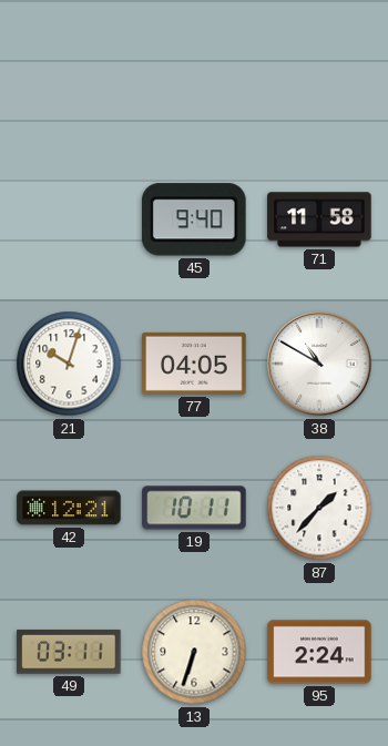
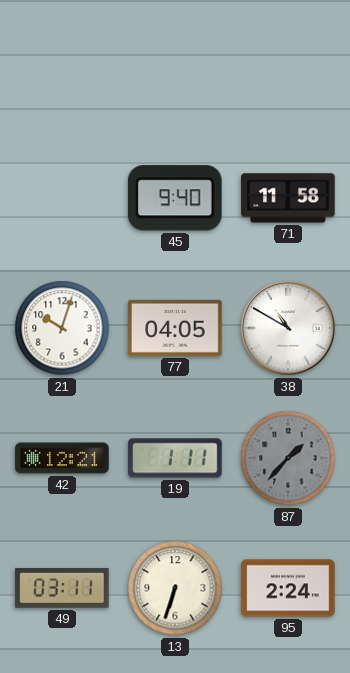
19: 10:11 -> 1:11 (175, 458)
87 dial: white -> grey (288, 458)
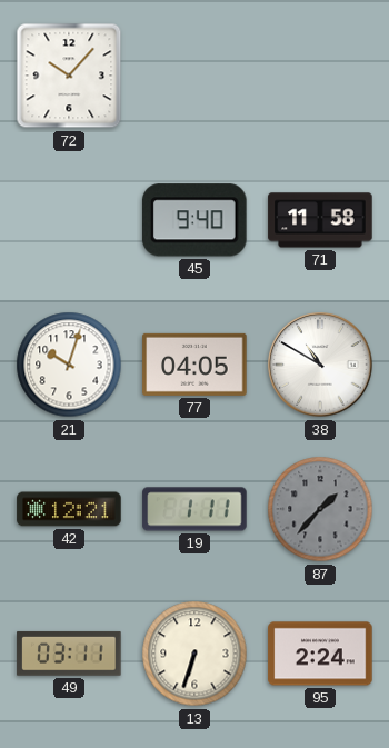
72: none -> 10:07 (69, 76)
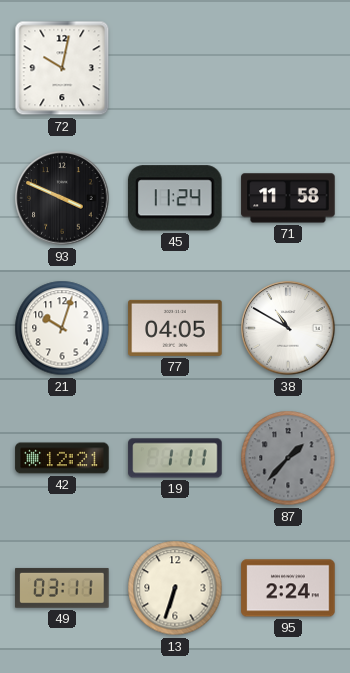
72: 10:07 -> 10:02 (62, 68)
93: none -> 3:49 (62, 198)
45: 9:40 -> 11:24 (175, 198)
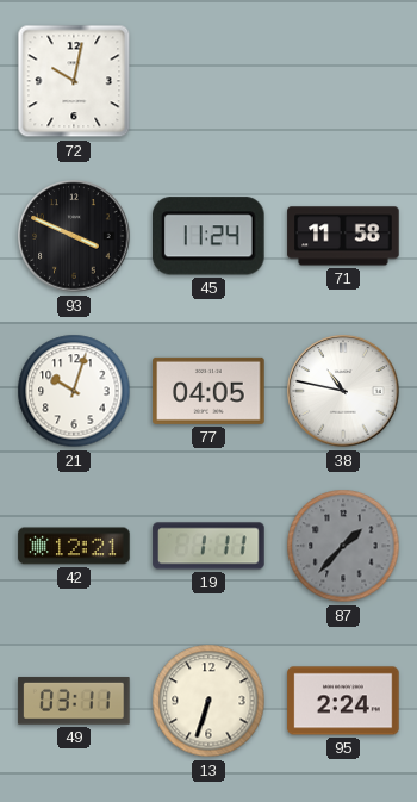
38: 10:50 -> 10:47 (343, 391)
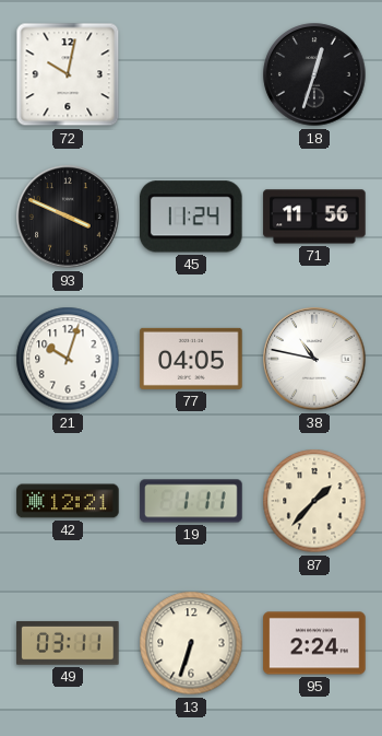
18: none -> 12:33 (314, 74)
71: 11:58 -> 11:56 (314, 217)
87 dial: grey -> cream (314, 501)
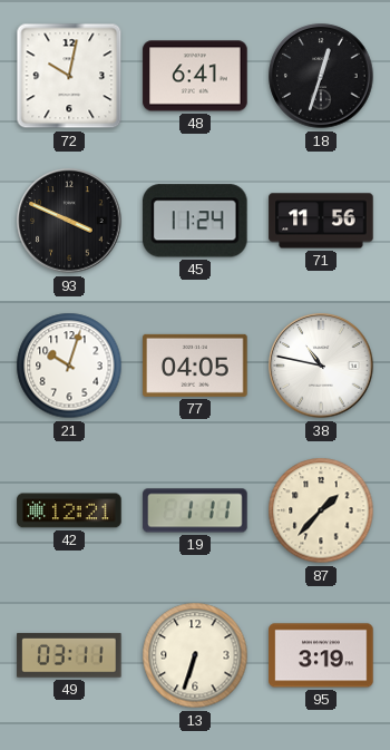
48: none -> 6:41 (195, 76)
95: 2:24 -> 3:19 (321, 655)
